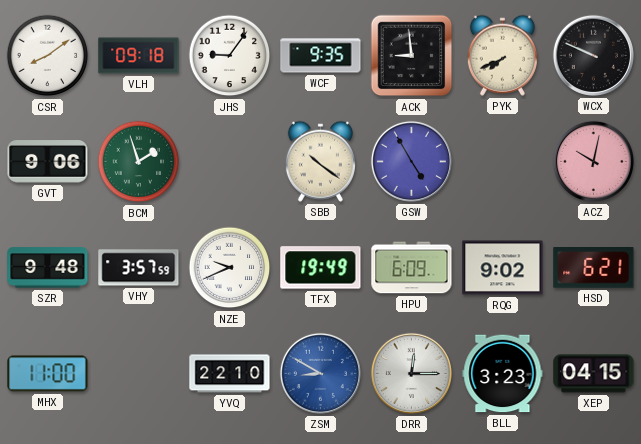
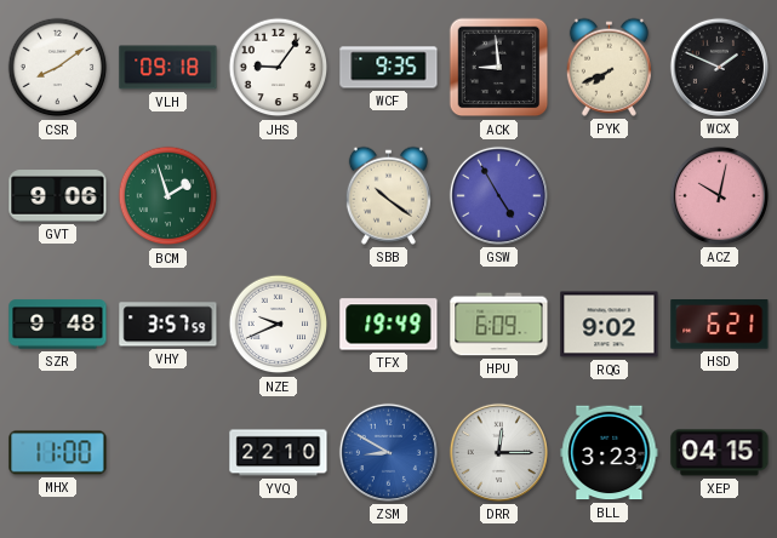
WCX: 9:49 -> 1:49 (719, 67)
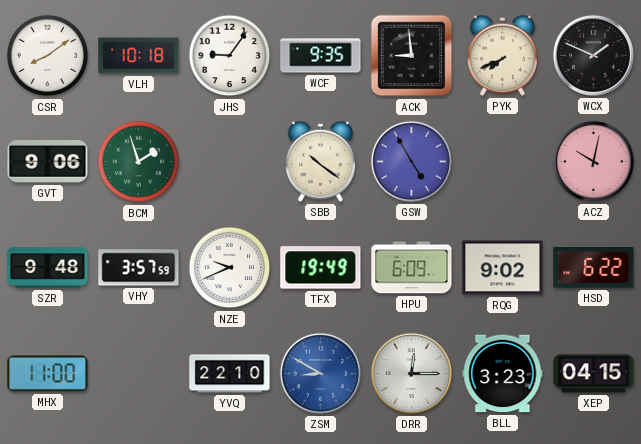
VLH: 09:18 -> 10:18 (139, 56)
HSD: 6:21 -> 6:22 (594, 268)
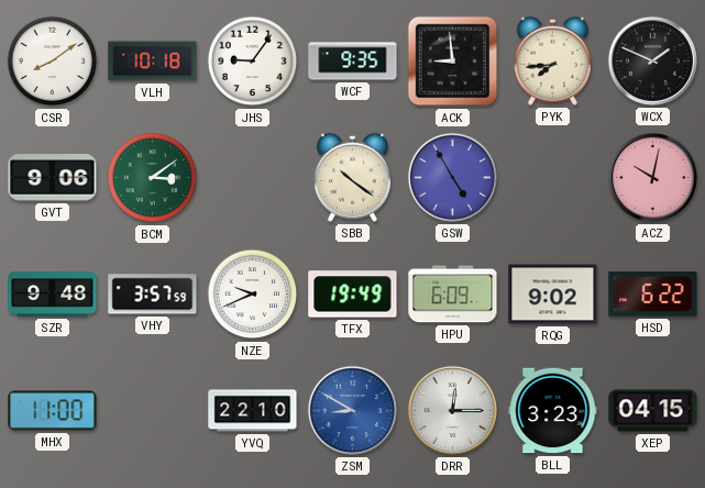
PYK: 7:41 -> 7:44 (552, 60)
BCM: 1:57 -> 3:09 (153, 178)
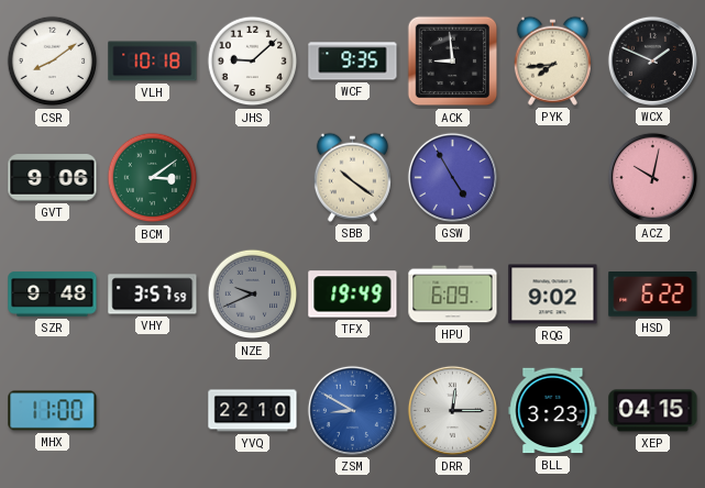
JHS: 9:06 -> 9:08 (253, 62)
NZE dial: white -> grey (253, 295)
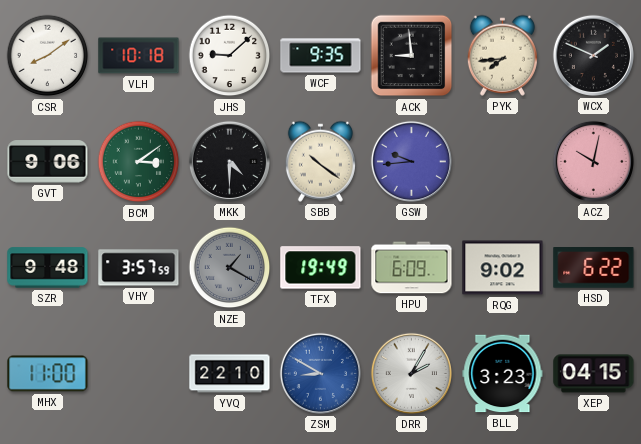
MKK: none -> 4:30 (229, 161)
GSW: 4:55 -> 9:44 (411, 161)
NZE: 9:41 -> 1:20 (230, 268)
DRR: 12:15 -> 2:05 (411, 373)
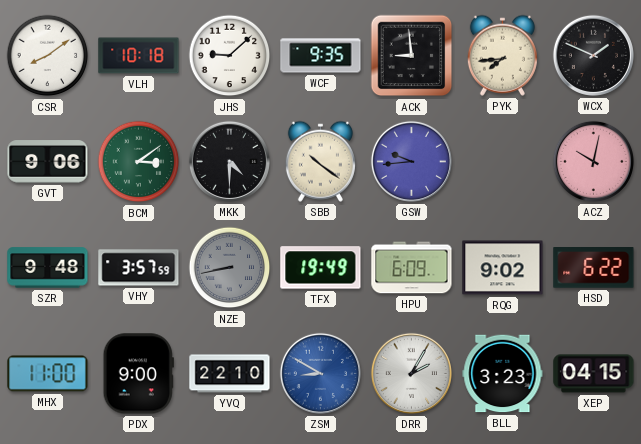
NZE: 1:20 -> 8:43 (230, 268)
PDX: none -> 9:00 (138, 374)
